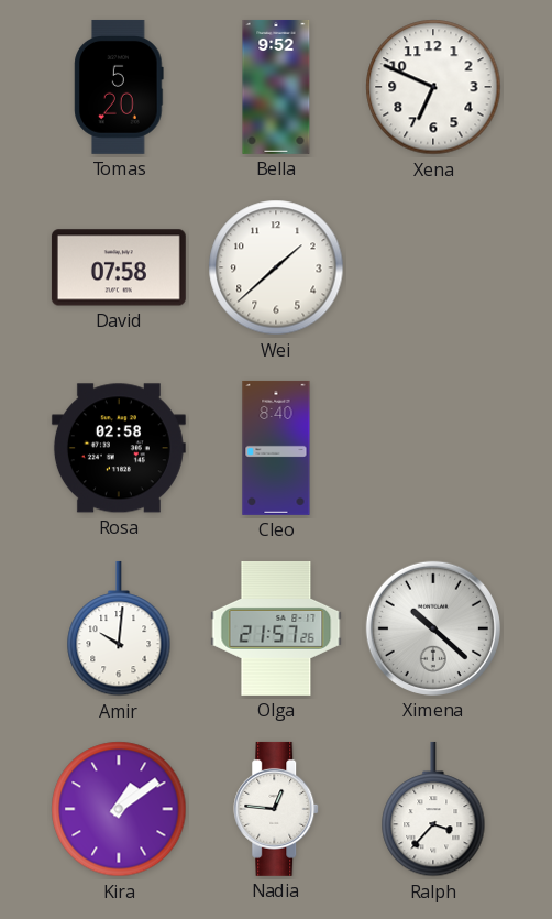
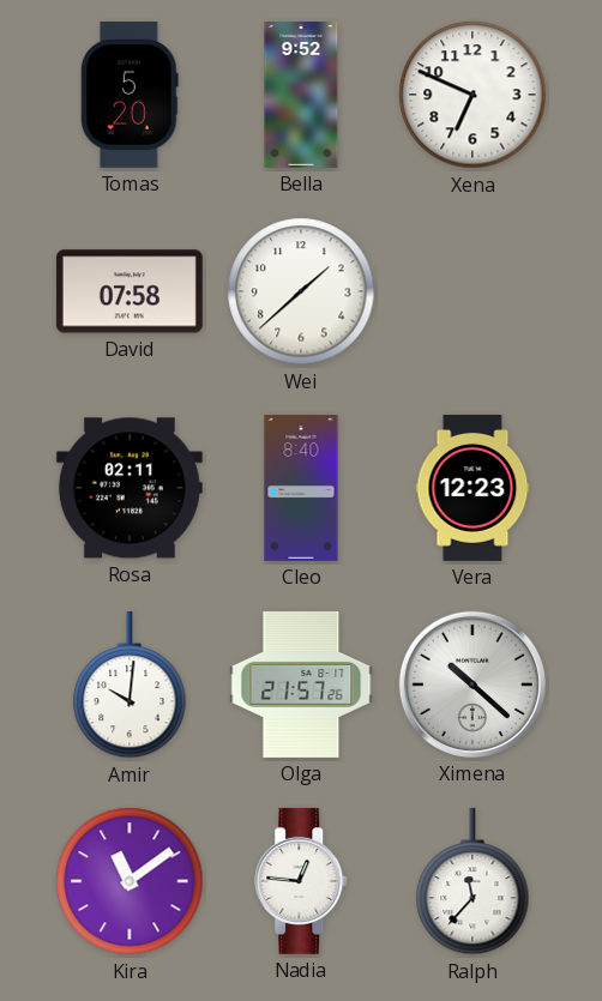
Rosa: 02:58 -> 02:11 (130, 488)
Vera: none -> 12:23 (472, 488)
Kira: 1:09 -> 11:09 (130, 881)
Ralph: 3:37 -> 11:37 (472, 881)
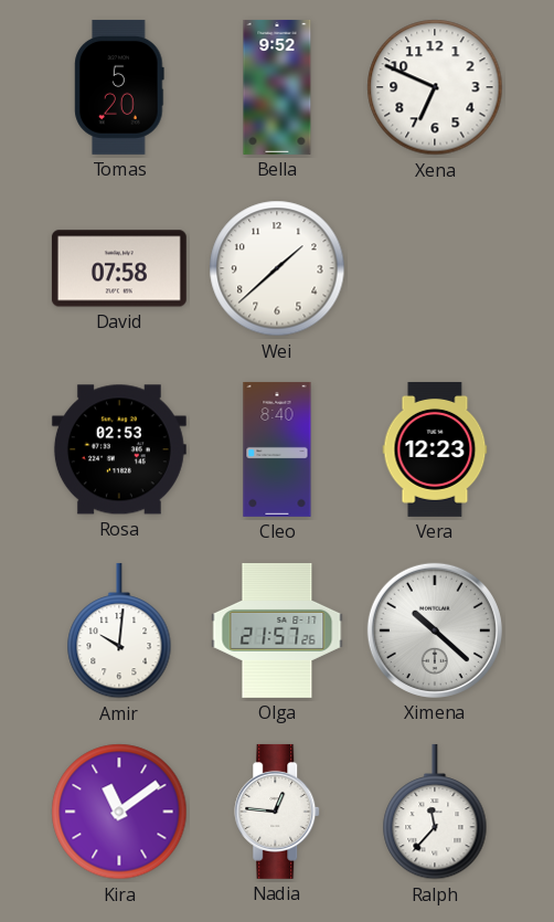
Rosa: 02:11 -> 02:53 (119, 449)
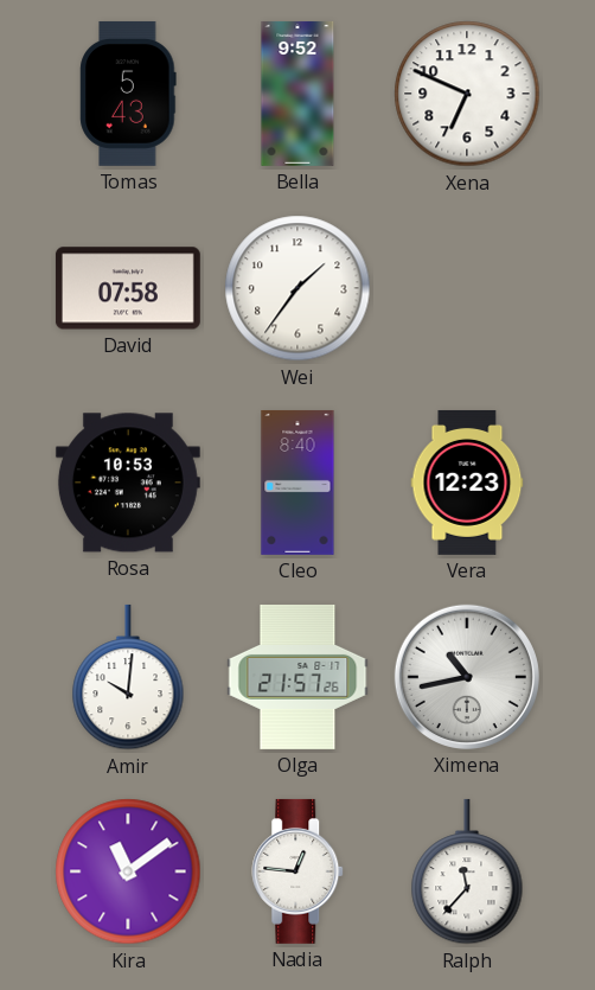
Tomas: 5:20 -> 5:43 (128, 94)
Wei: 1:38 -> 1:36 (297, 288)
Rosa: 02:53 -> 10:53 (128, 483)
Ximena: 10:22 -> 10:43 (467, 677)
